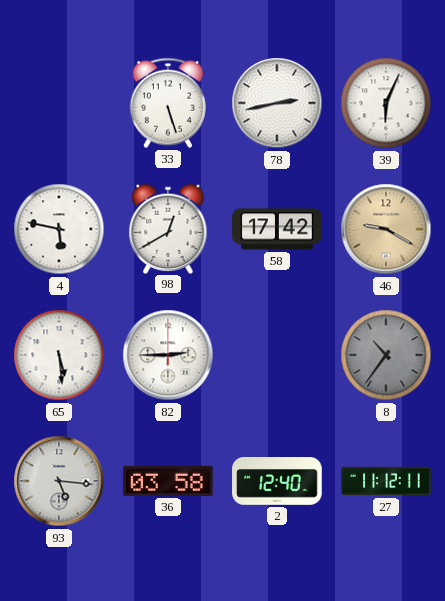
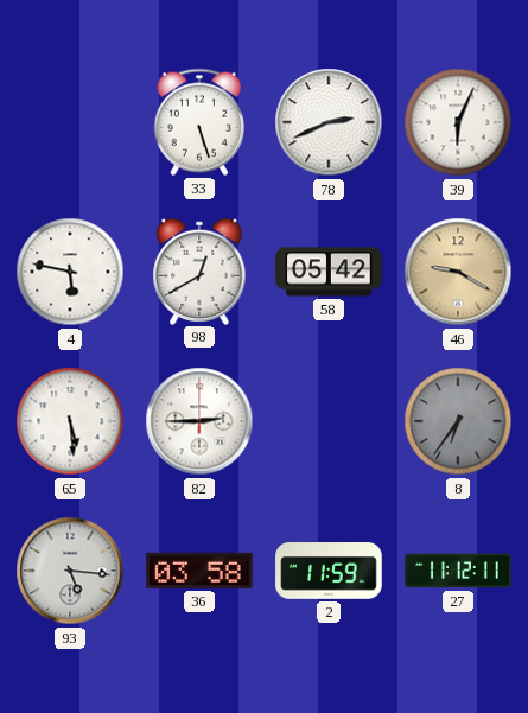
78: 2:43 -> 2:41 (329, 122)
58: 17:42 -> 05:42 (329, 272)
8: 10:36 -> 6:36 (458, 421)
2: 12:40 -> 11:59 (329, 572)
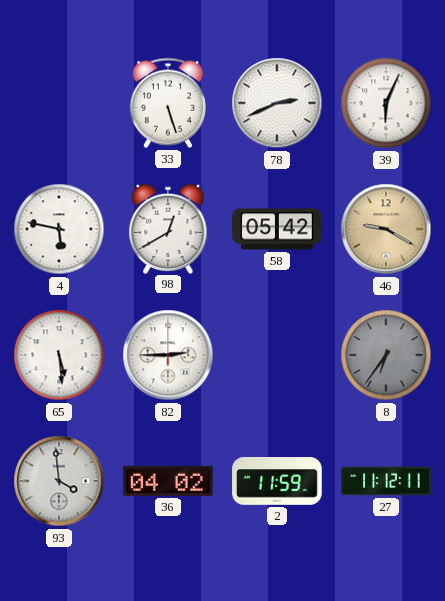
93: 5:16 -> 3:59 (59, 481)
36: 03:58 -> 04:02 (168, 481)
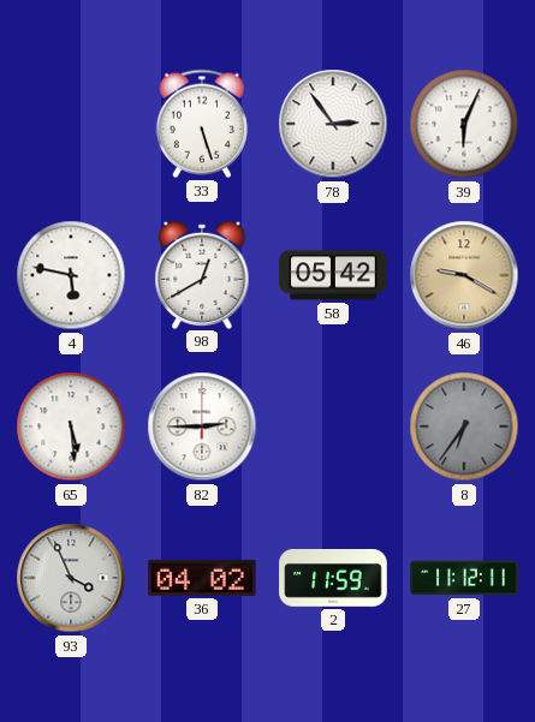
78: 2:41 -> 2:54 (333, 124)
93: 3:59 -> 3:56 (71, 578)
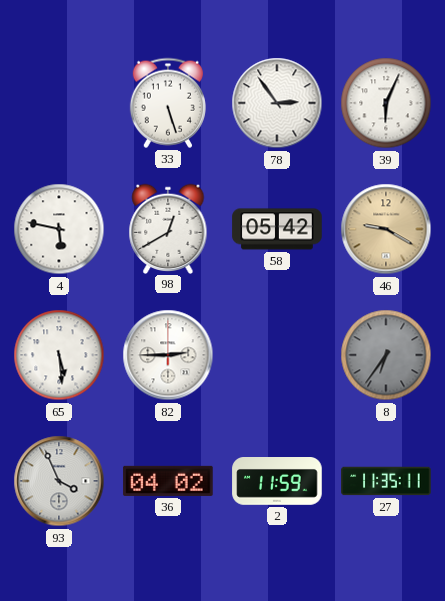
27: 11:12 -> 11:35 (386, 481)
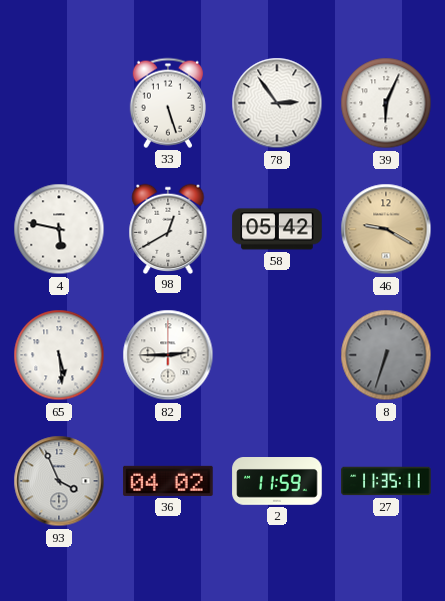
8: 6:36 -> 6:33 (386, 355)
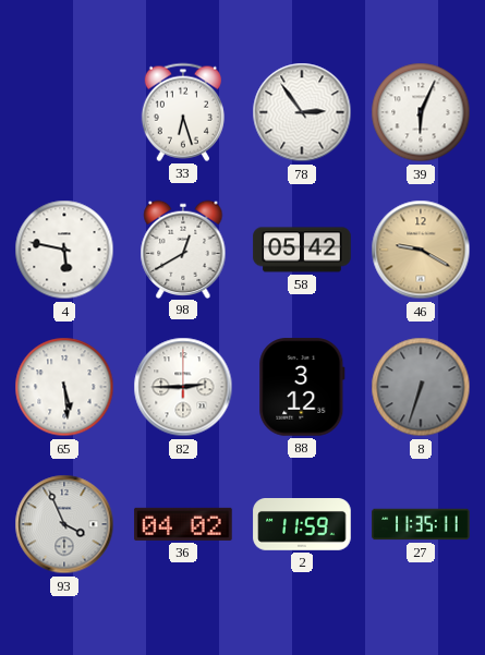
33: 5:27 -> 6:27 (183, 112)
88: none -> 3:12 (302, 387)
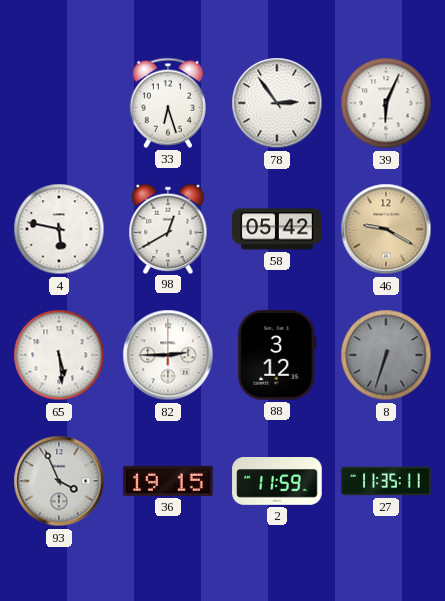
36: 04:02 -> 19:15 (168, 481)
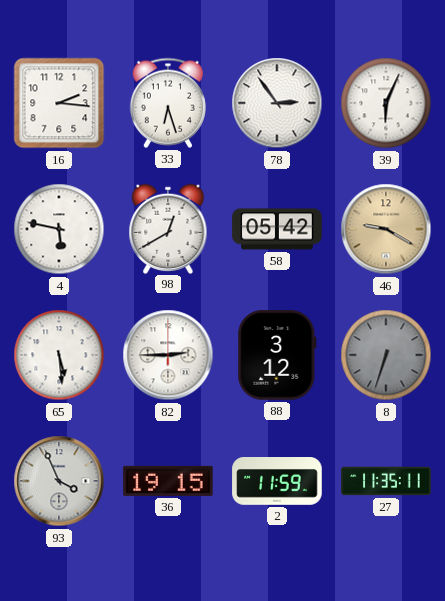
16: none -> 2:16 (59, 103)
